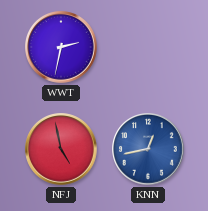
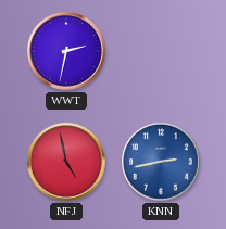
KNN: 12:43 -> 2:43 (162, 163)
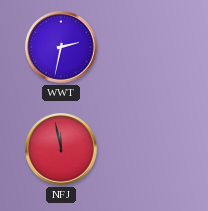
NFJ: 4:58 -> 11:58 (62, 150)
KNN: 2:43 -> none (162, 163)
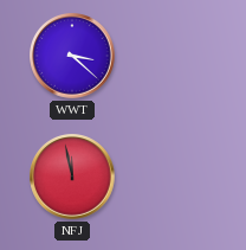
WWT: 2:32 -> 3:22 (73, 57)
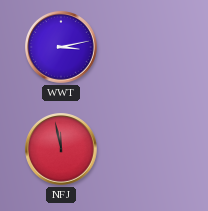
WWT: 3:22 -> 3:13 (62, 48)
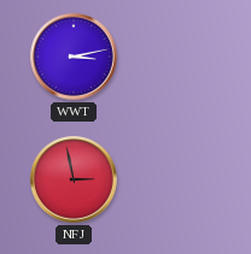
NFJ: 11:58 -> 2:58 (75, 181)
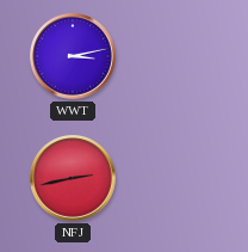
NFJ: 2:58 -> 2:43 (74, 179)
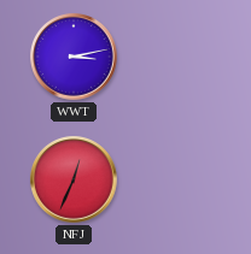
NFJ: 2:43 -> 12:34 (75, 181)
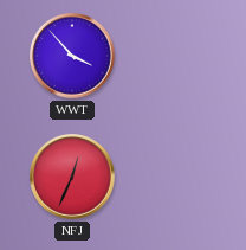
WWT: 3:13 -> 3:53 (73, 57)
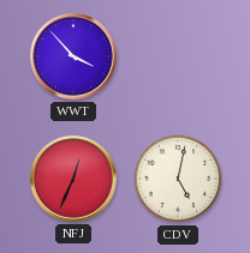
CDV: none -> 5:02 (178, 179)
